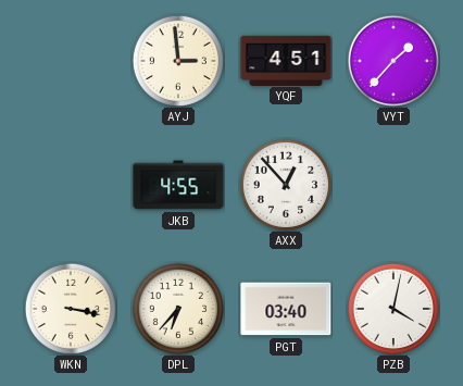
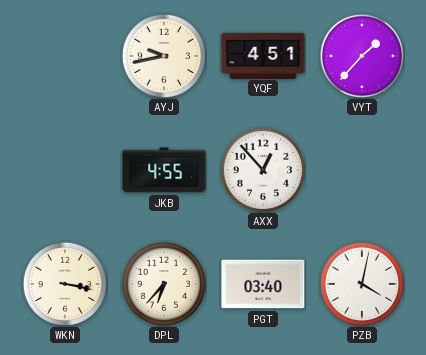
AYJ: 2:59 -> 9:43 (163, 55)
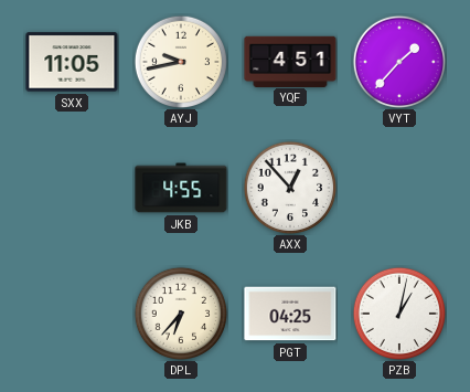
SXX: none -> 11:05 (72, 62)
WKN: 3:17 -> none (64, 283)
PGT: 03:40 -> 04:25 (290, 314)
PZB: 4:02 -> 1:02 (398, 312)
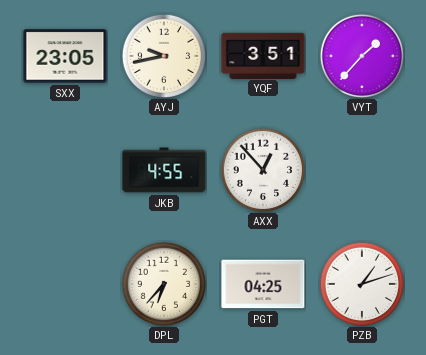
SXX: 11:05 -> 23:05 (65, 56)
YQF: 4:51 -> 3:51 (263, 55)
PZB: 1:02 -> 1:12 (361, 283)
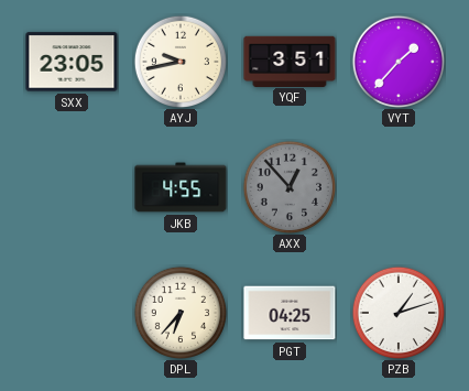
AXX dial: white -> grey (288, 186)
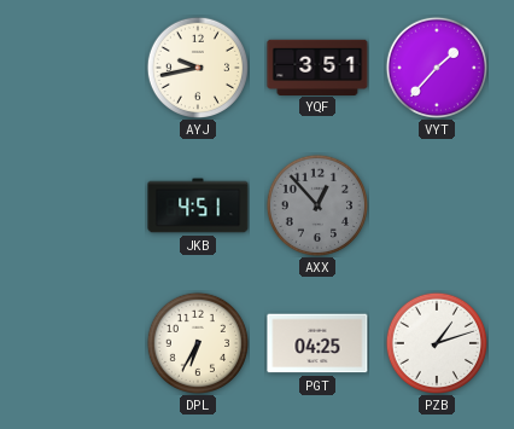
SXX: 23:05 -> none (72, 62)
JKB: 4:55 -> 4:51 (198, 205)
DPL: 6:37 -> 6:35 (197, 342)
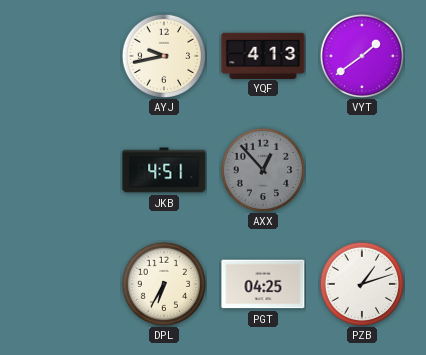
YQF: 3:51 -> 4:13 (263, 55)
VYT: 1:37 -> 1:39 (361, 55)
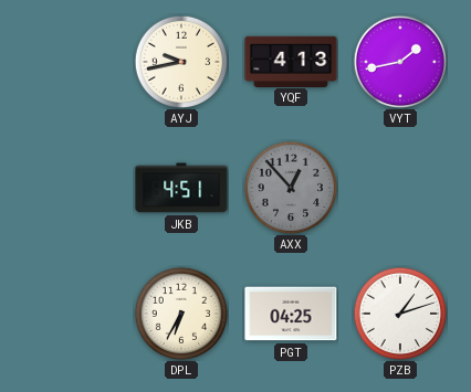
VYT: 1:39 -> 1:43 (399, 61)
